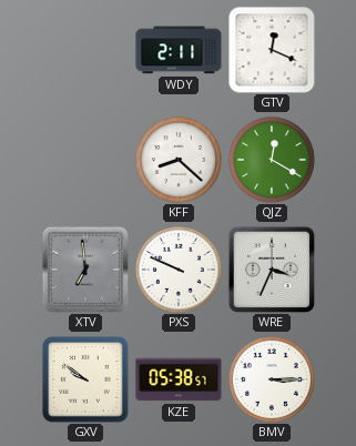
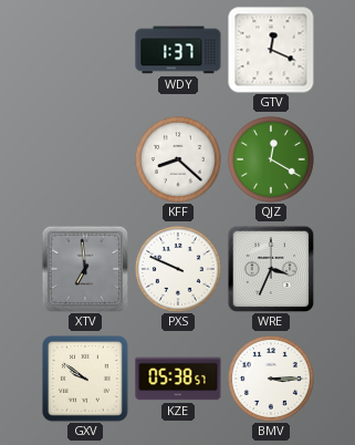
WDY: 2:11 -> 1:37 (178, 50)
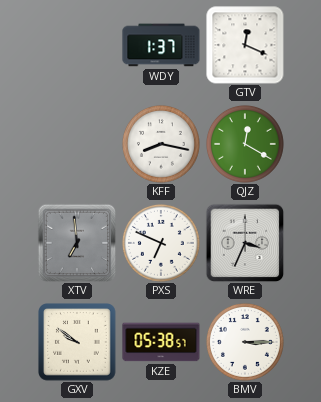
KFF: 8:22 -> 8:17 (161, 144)
PXS: 9:49 -> 6:49 (161, 243)
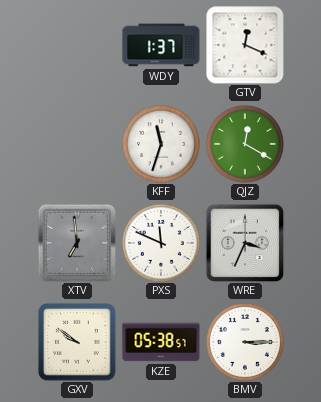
KFF: 8:17 -> 11:33 (161, 144)
PXS: 6:49 -> 11:49 (161, 243)
